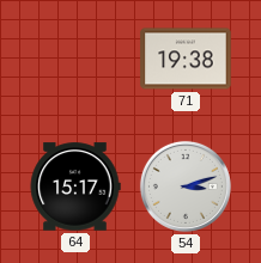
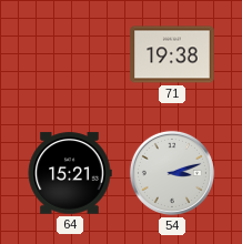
64: 15:17 -> 15:21 (70, 173)
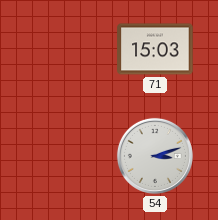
71: 19:38 -> 15:03 (155, 49)
64: 15:21 -> none (70, 173)
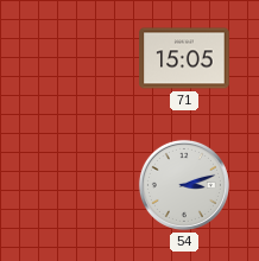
71: 15:03 -> 15:05 (184, 58)
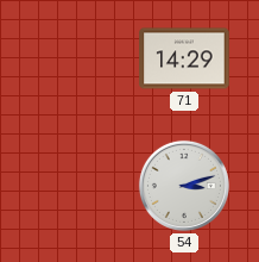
71: 15:05 -> 14:29 (184, 58)
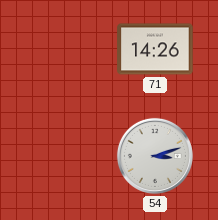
71: 14:29 -> 14:26 (155, 49)
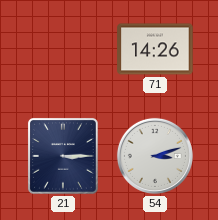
21: none -> 3:15 (63, 156)
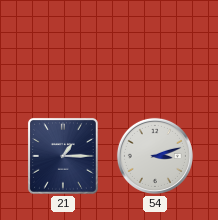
71: 14:26 -> none (155, 49)
21: 3:15 -> 1:15 (63, 156)
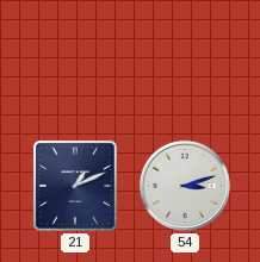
21: 1:15 -> 1:11 (75, 186)
